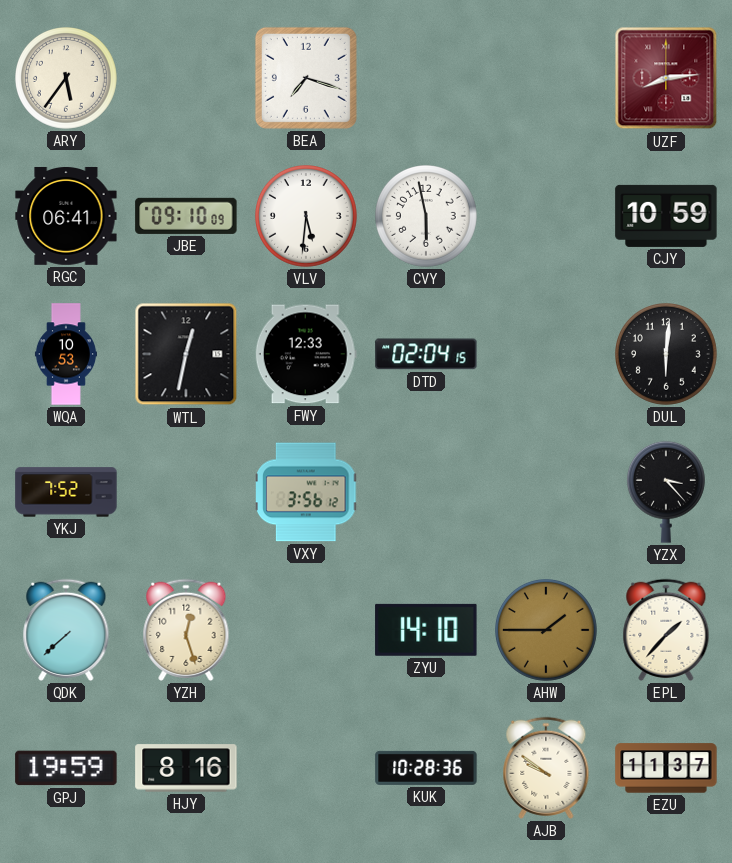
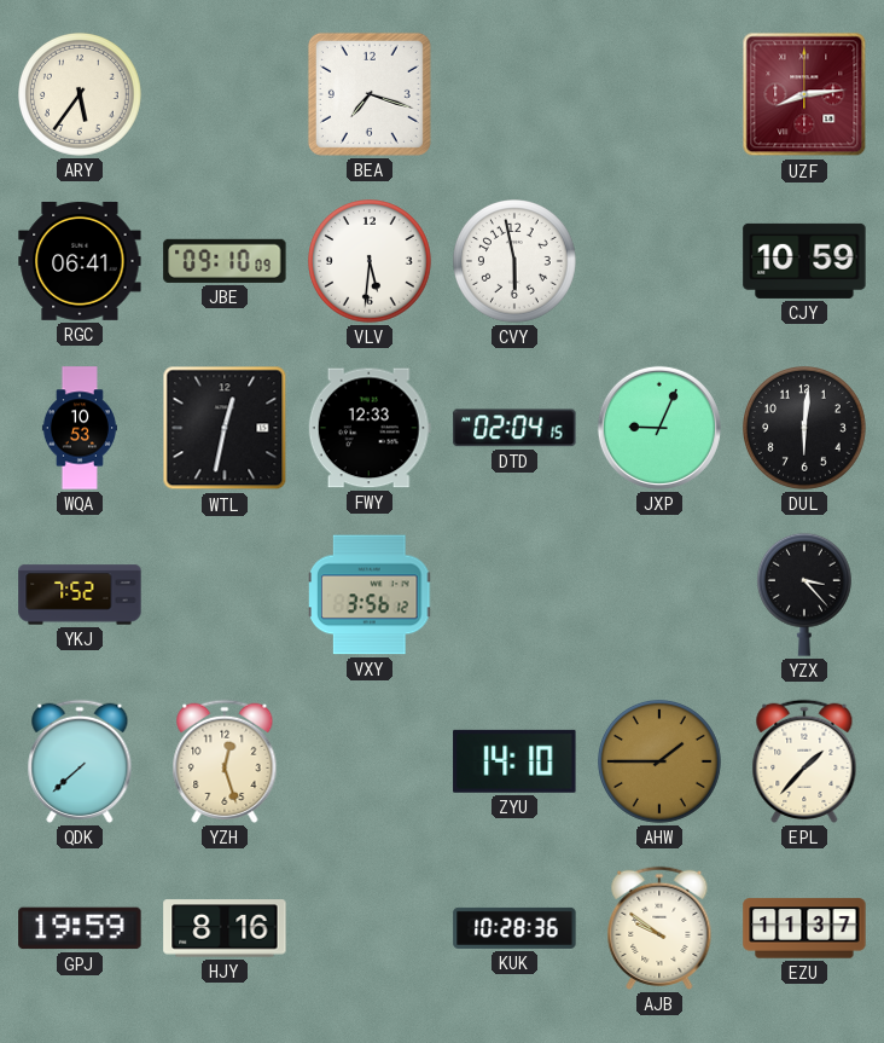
JXP: none -> 9:04 (659, 428)
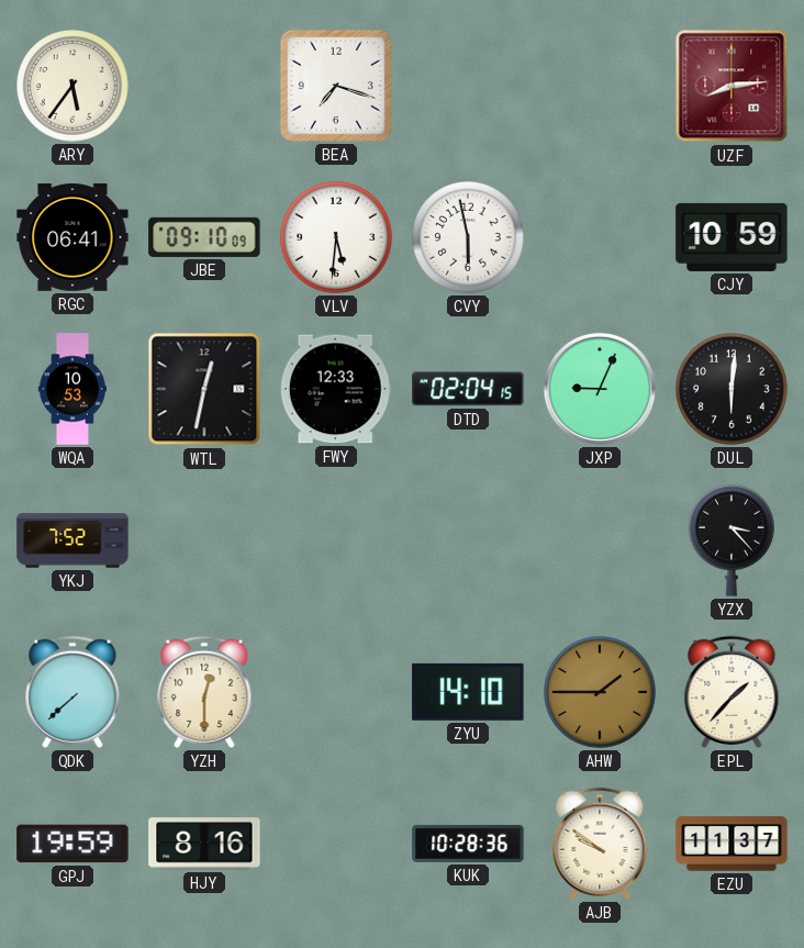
VXY: 3:56 -> none (371, 595)
YZH: 12:27 -> 12:30 (204, 692)
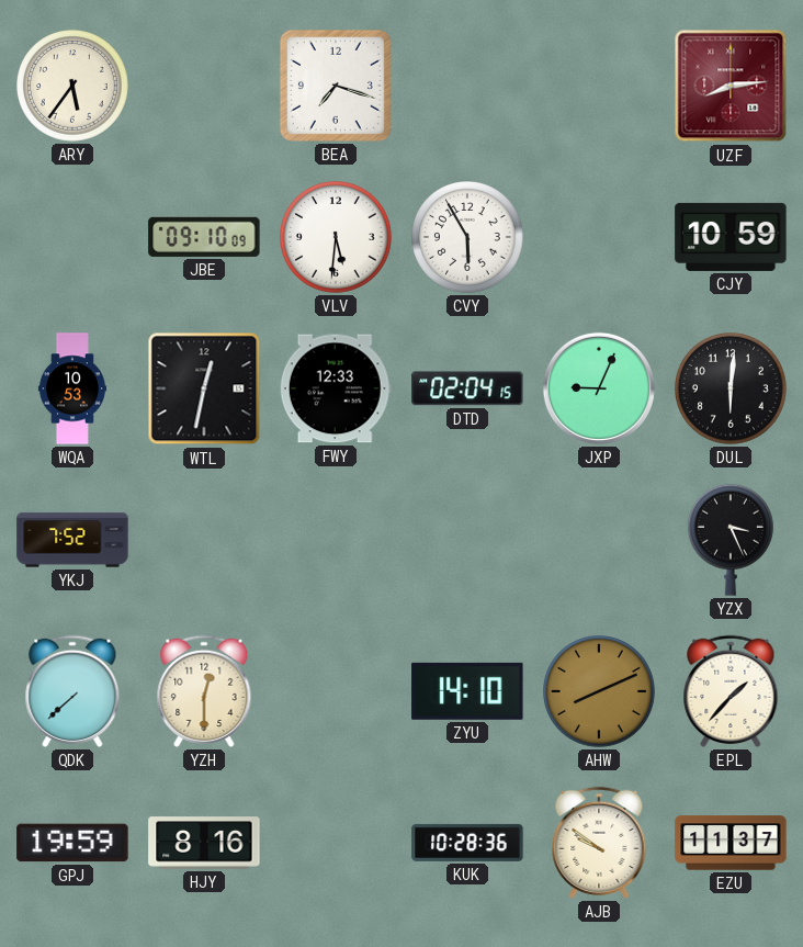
RGC: 06:41 -> none (72, 237)
CVY: 5:58 -> 5:55 (468, 238)
YZX: 3:23 -> 3:26 (731, 540)
AHW: 1:45 -> 8:11 (600, 692)
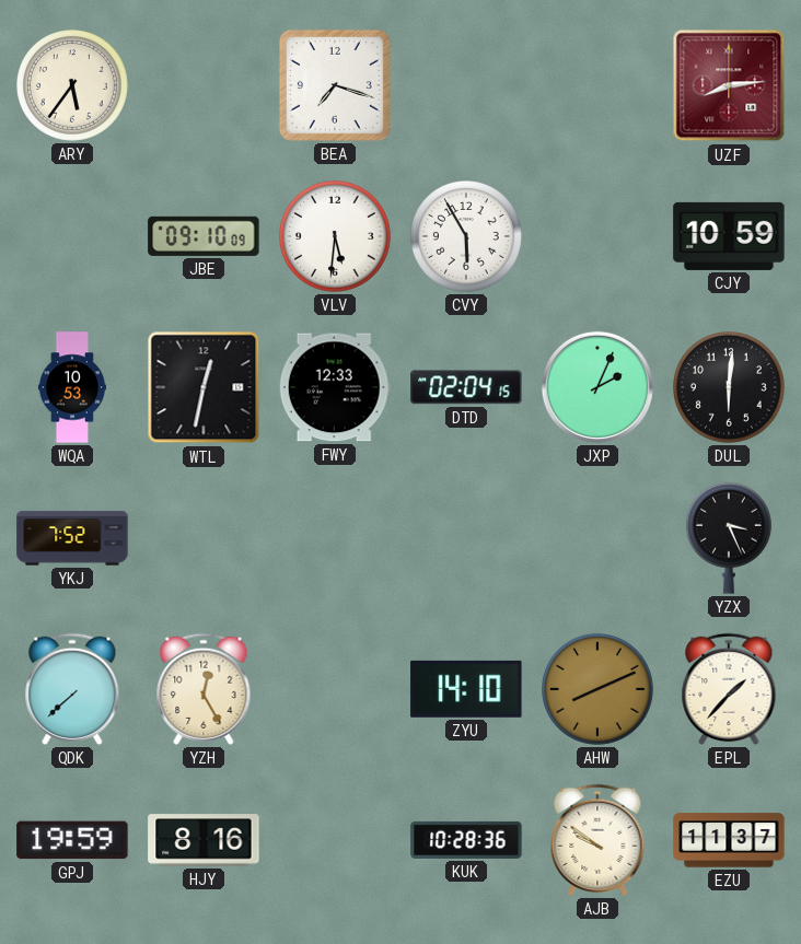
JXP: 9:04 -> 2:04 (597, 387)
YZH: 12:30 -> 12:25 (204, 689)
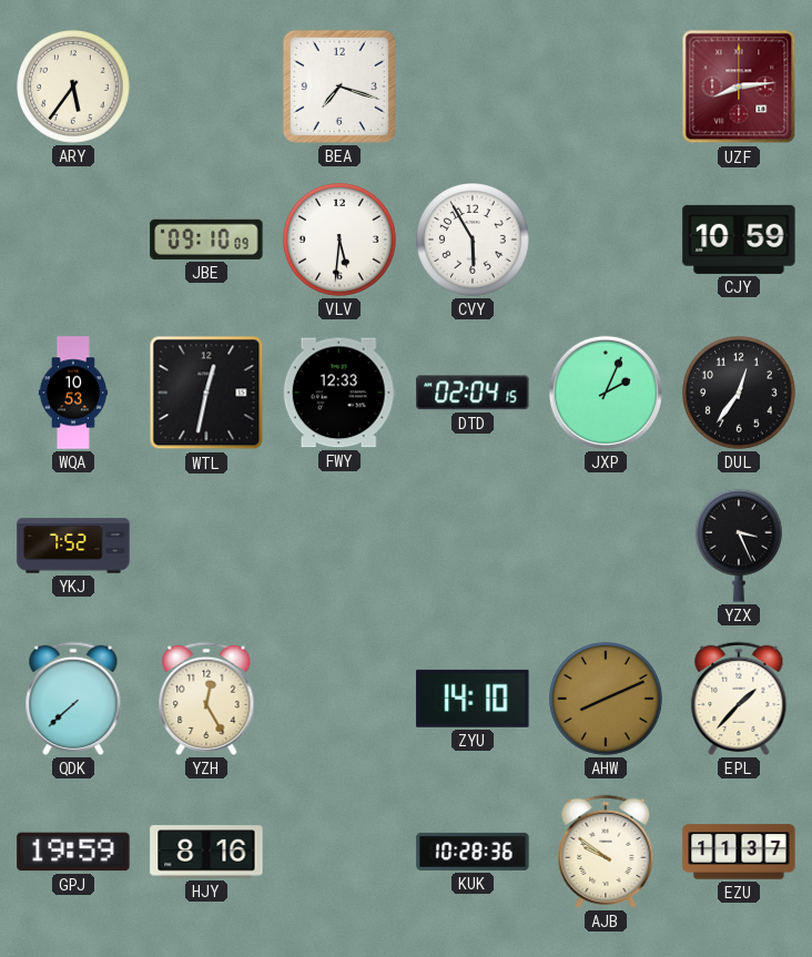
DUL: 6:01 -> 12:36 (740, 394)
